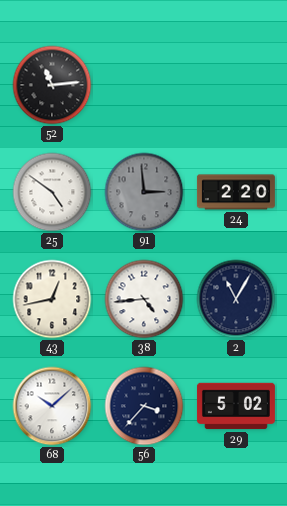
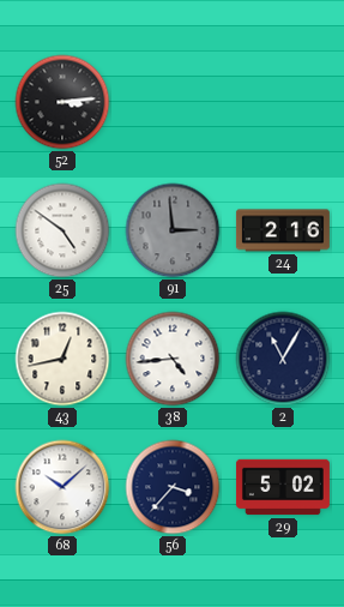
52: 11:14 -> 3:14 (62, 102)
24: 2:20 -> 2:16 (283, 230)
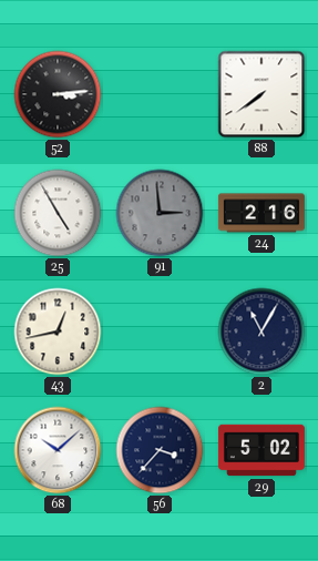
88: none -> 7:39 (261, 94)
25: 4:51 -> 4:55 (58, 213)
38: 4:44 -> none (173, 359)
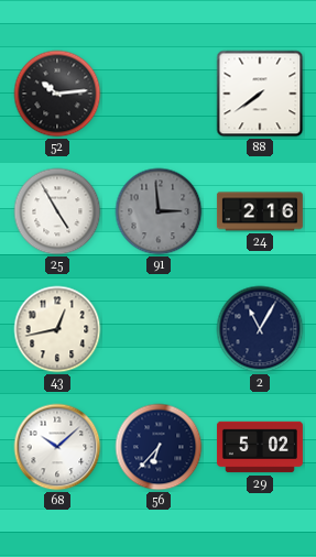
52: 3:14 -> 10:14 (57, 94)
56: 3:37 -> 6:37 (159, 447)
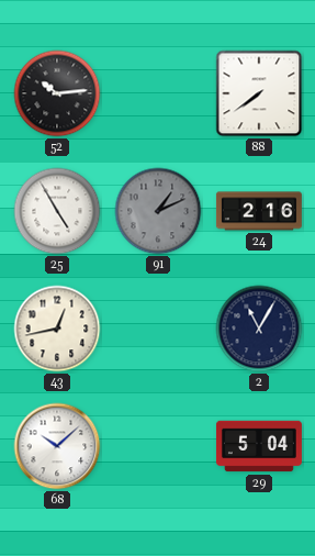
91: 2:59 -> 1:11 (158, 211)
56: 6:37 -> none (159, 447)
29: 5:02 -> 5:04 (259, 446)
